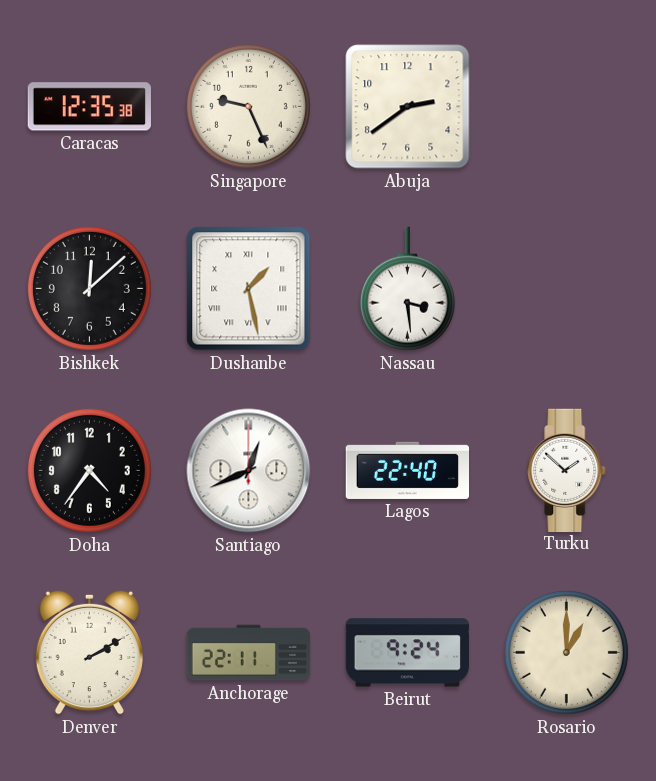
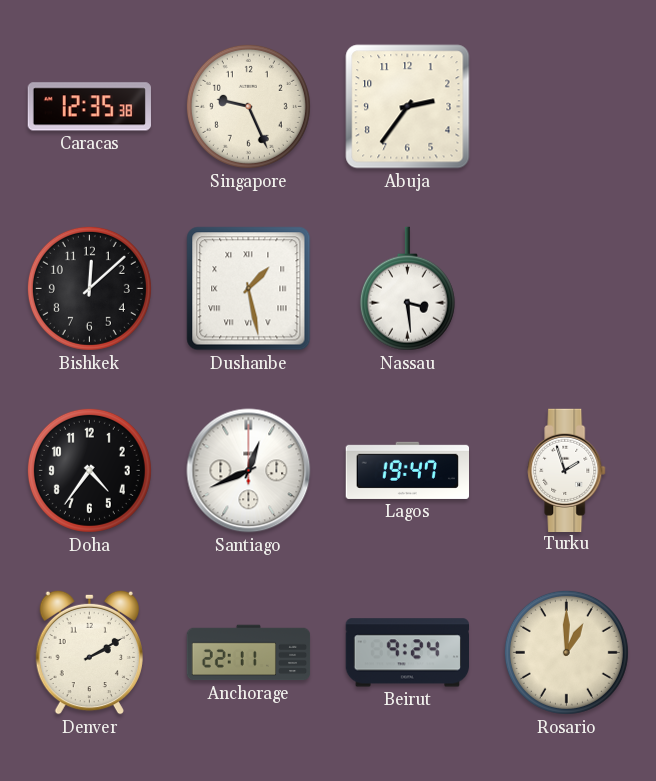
Abuja: 2:39 -> 2:36 (408, 107)
Lagos: 22:40 -> 19:47 (407, 470)
Turku: 1:52 -> 1:57 (567, 470)
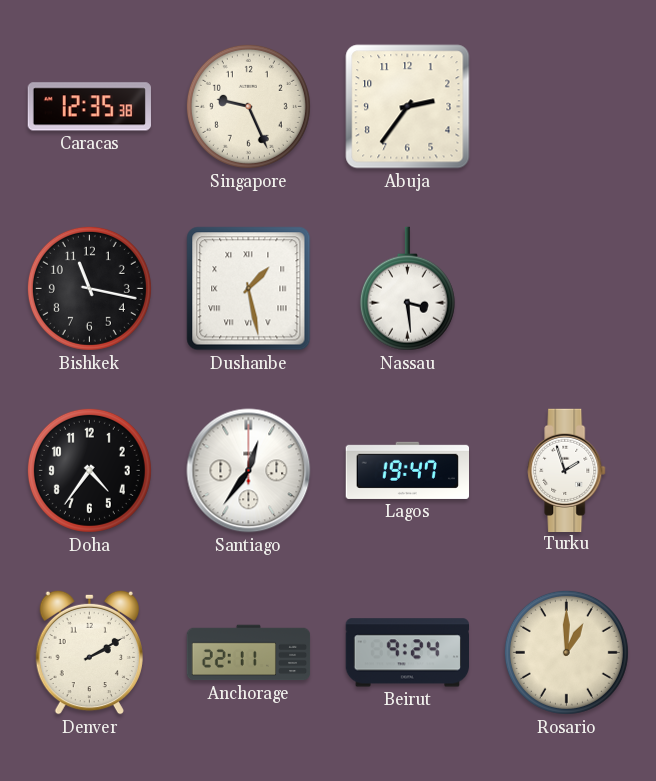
Bishkek: 12:08 -> 11:17 (89, 288)
Santiago: 12:41 -> 12:36 (249, 471)
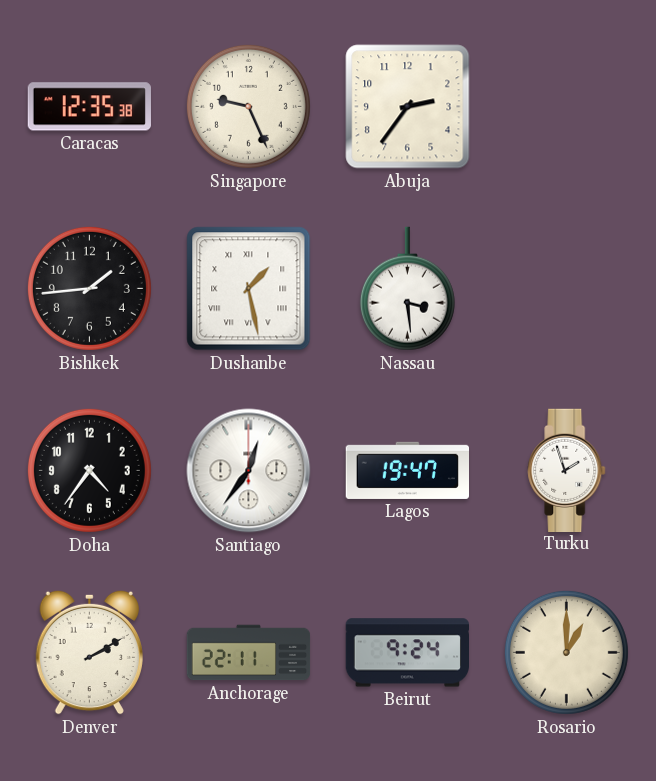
Bishkek: 11:17 -> 1:44 (89, 288)
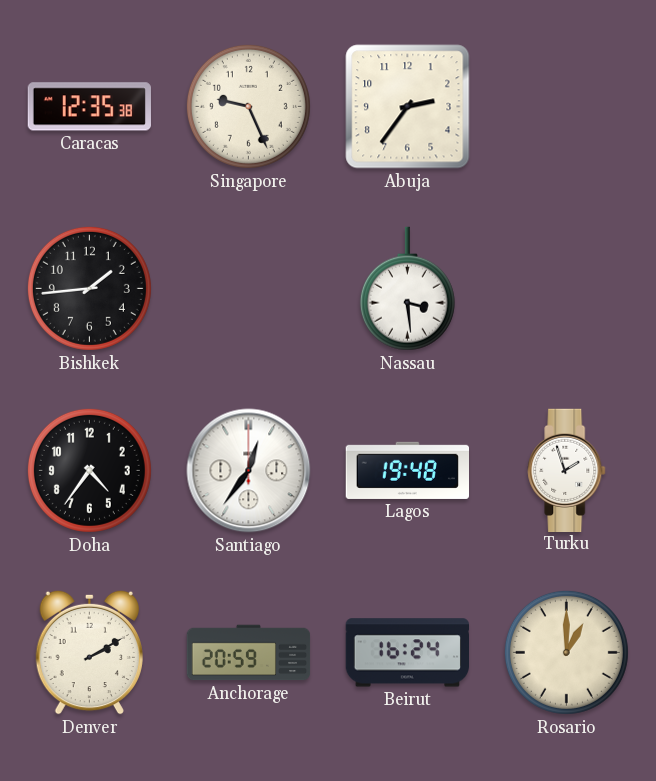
Dushanbe: 1:28 -> none (249, 289)
Lagos: 19:47 -> 19:48 (407, 470)
Anchorage: 22:11 -> 20:59 (249, 653)
Beirut: 9:24 -> 16:24 (407, 653)
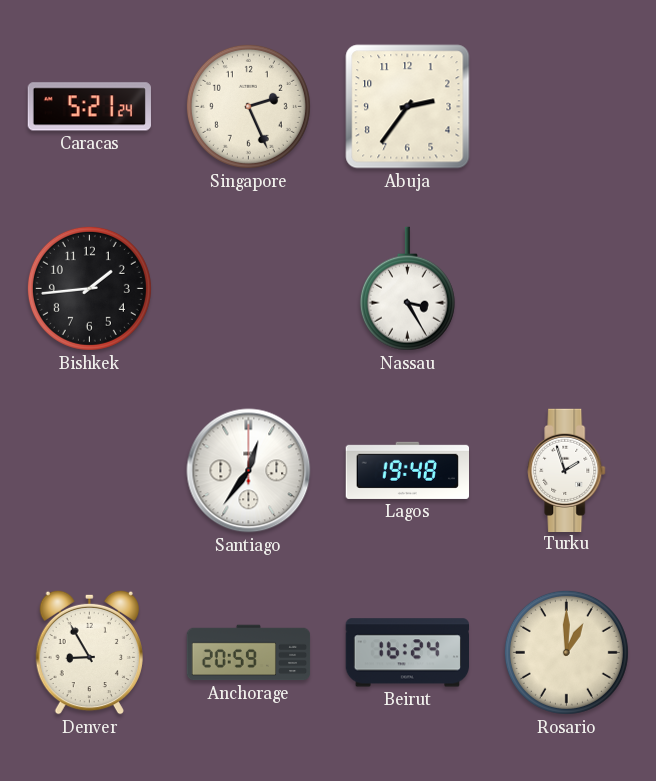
Caracas: 12:35 -> 5:21 (89, 107)
Singapore: 9:26 -> 2:26 (248, 106)
Nassau: 3:29 -> 3:25 (407, 289)
Doha: 4:36 -> none (89, 470)
Denver: 2:10 -> 8:55 (89, 652)
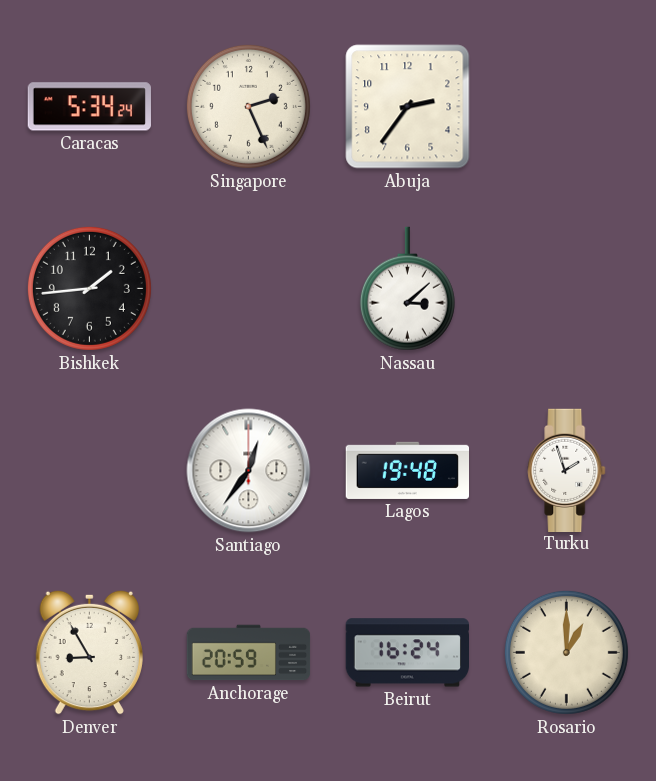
Caracas: 5:21 -> 5:34 (89, 107)
Nassau: 3:25 -> 3:08 (407, 289)
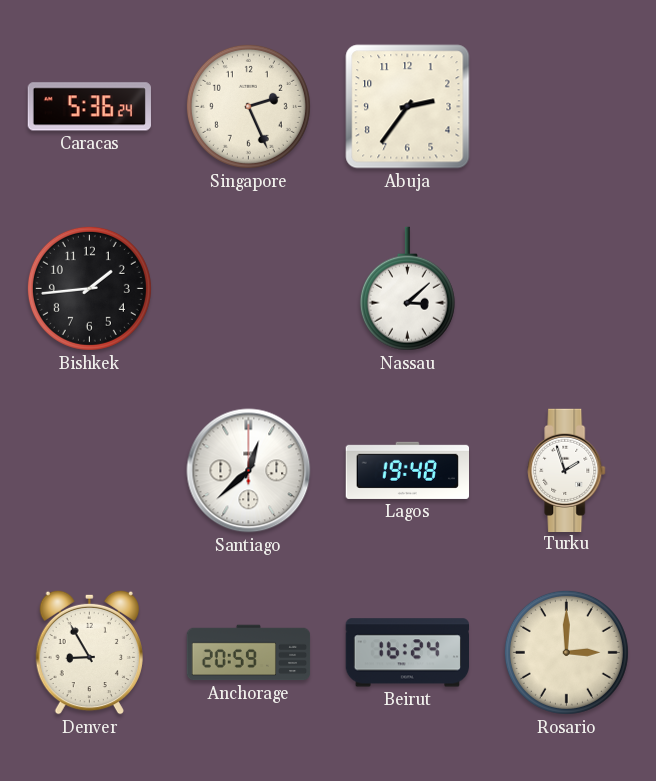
Caracas: 5:34 -> 5:36 (89, 107)
Santiago: 12:36 -> 12:38 (249, 471)
Rosario: 1:00 -> 3:00 (566, 652)
